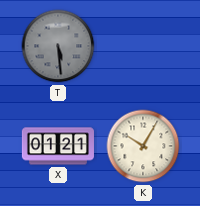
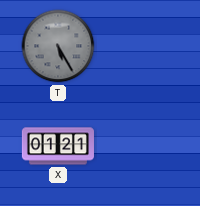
T: 5:29 -> 5:25 (58, 46)
K: 10:05 -> none (143, 146)
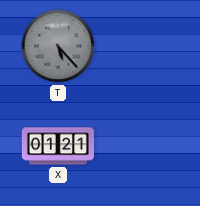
T: 5:25 -> 5:23 (58, 46)
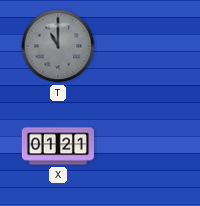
T: 5:23 -> 11:00 (58, 46)
